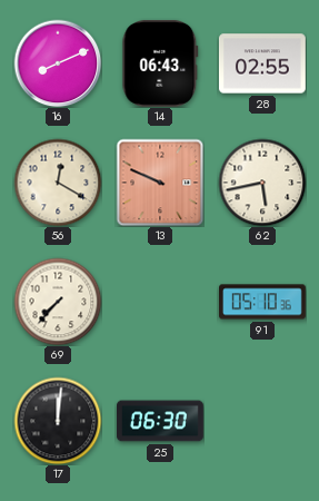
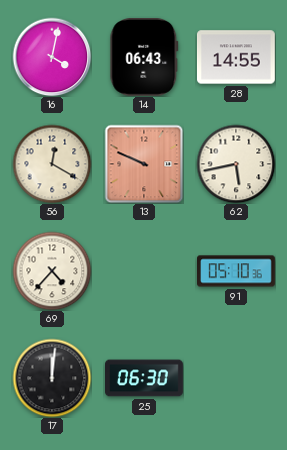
16: 8:11 -> 4:02 (52, 57)
28: 02:55 -> 14:55 (237, 57)
69: 7:37 -> 4:37 (52, 271)
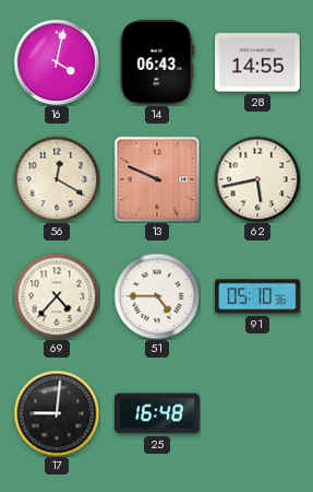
51: none -> 4:45 (157, 296)
17: 12:01 -> 9:01 (57, 413)
25: 06:30 -> 16:48 (158, 413)
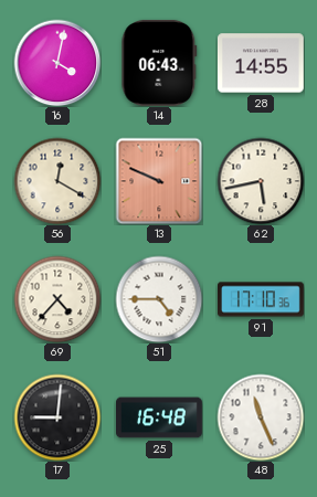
91: 05:10 -> 17:10 (262, 299)
48: none -> 11:26 (261, 417)
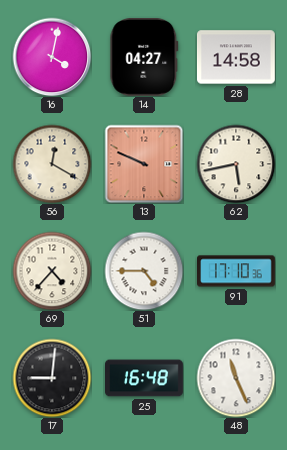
14: 06:43 -> 04:27 (144, 57)
28: 14:55 -> 14:58 (237, 57)
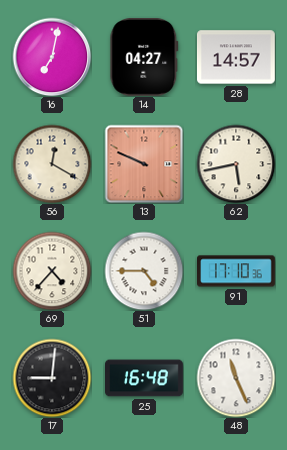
16: 4:02 -> 7:02 (52, 57)
28: 14:58 -> 14:57 (237, 57)
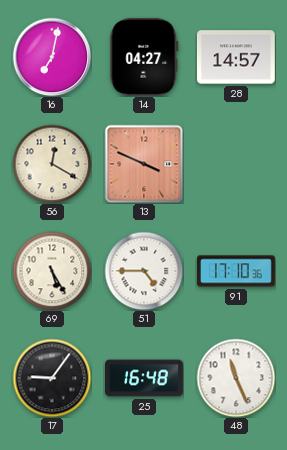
13: 9:49 -> 3:49 (144, 164)
62: 5:43 -> none (236, 164)
69: 4:37 -> 5:25 (52, 271)
17: 9:01 -> 9:06 (52, 378)
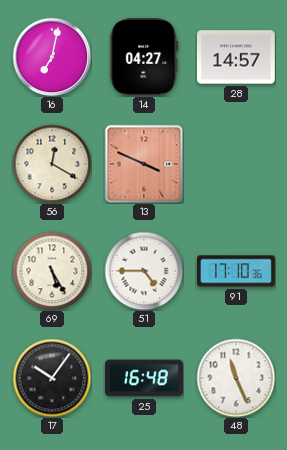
17: 9:06 -> 10:06 (52, 378)
